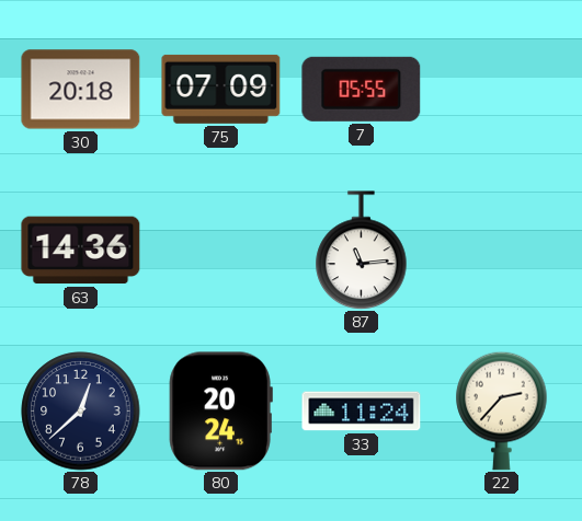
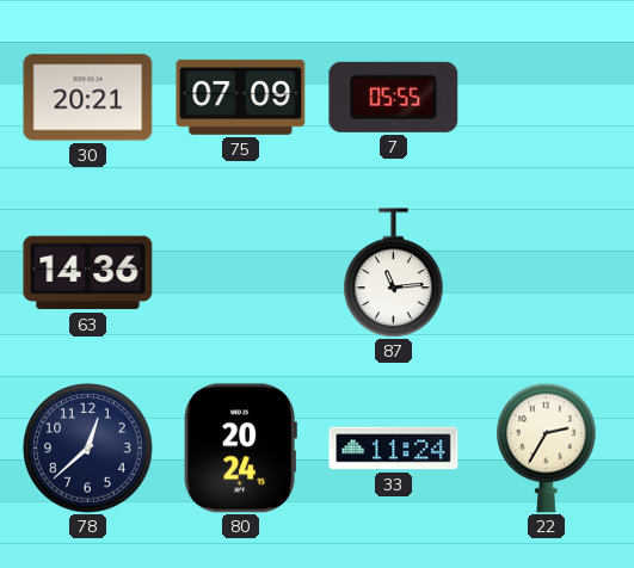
30: 20:18 -> 20:21 (88, 98)
22: 2:37 -> 2:35 (547, 447)
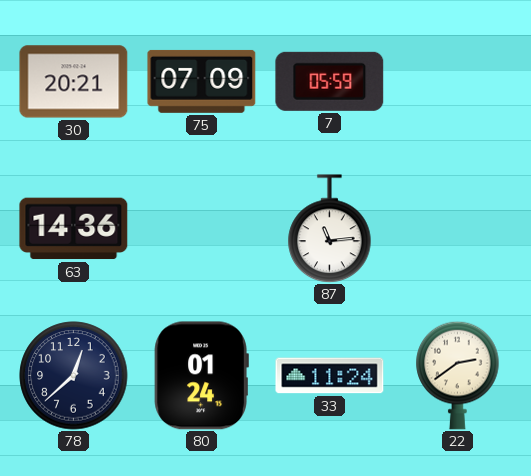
7: 05:55 -> 05:59 (330, 81)
80: 20:24 -> 01:24 (201, 376)
22: 2:35 -> 2:39 (458, 375)
